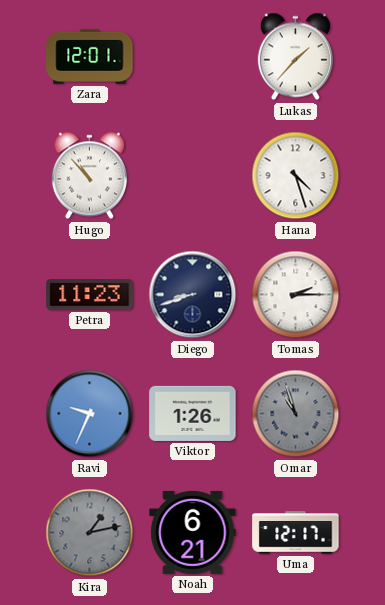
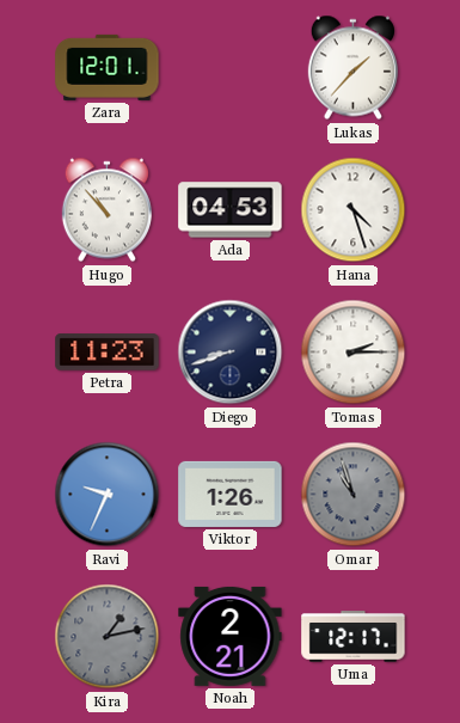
Ada: none -> 04:53 (231, 210)
Noah: 6:21 -> 2:21 (231, 636)
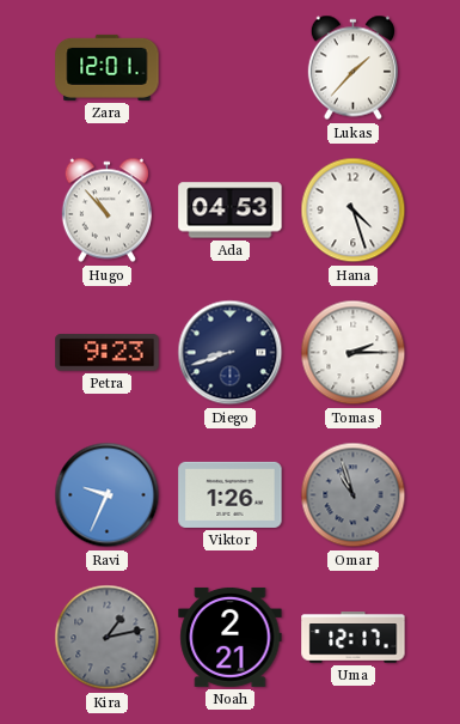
Petra: 11:23 -> 9:23 (108, 353)
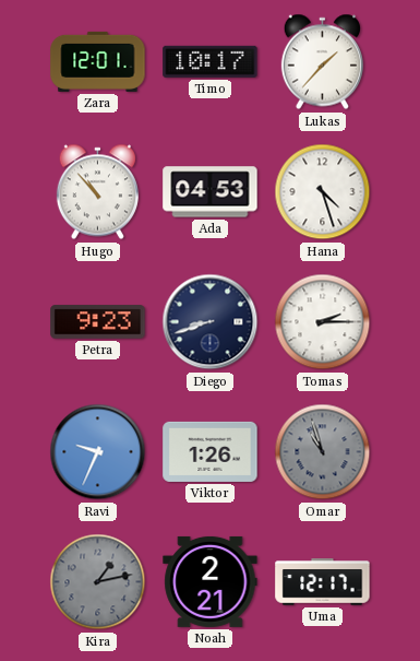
Timo: none -> 10:17 (211, 61)
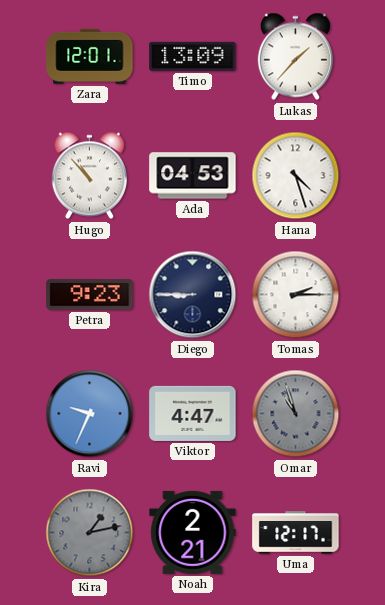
Timo: 10:17 -> 13:09 (193, 56)
Diego: 8:42 -> 8:45 (193, 295)
Viktor: 1:26 -> 4:47 (193, 413)
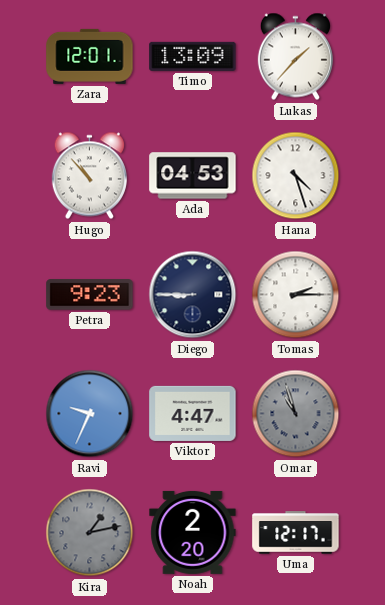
Noah: 2:21 -> 2:20 (193, 532)
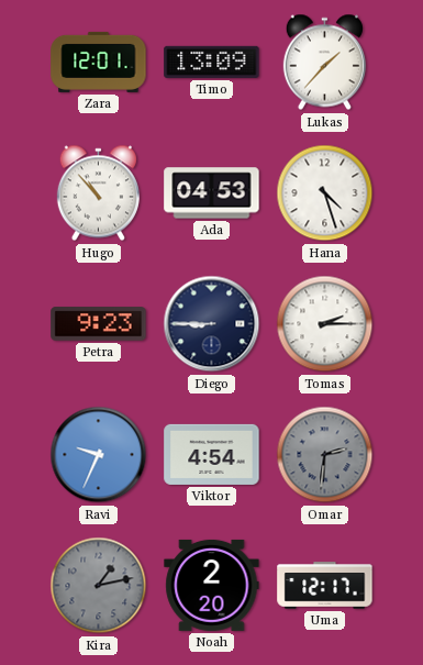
Viktor: 4:47 -> 4:54 (212, 454)
Omar: 10:57 -> 2:31 (325, 455)
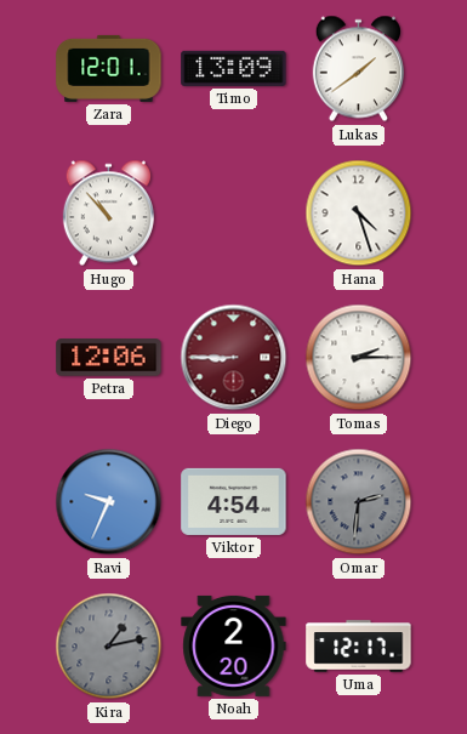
Lukas: 1:37 -> 1:39 (358, 69)
Ada: 04:53 -> none (212, 193)
Petra: 9:23 -> 12:06 (109, 358)
Diego dial: navy -> burgundy (234, 358)
